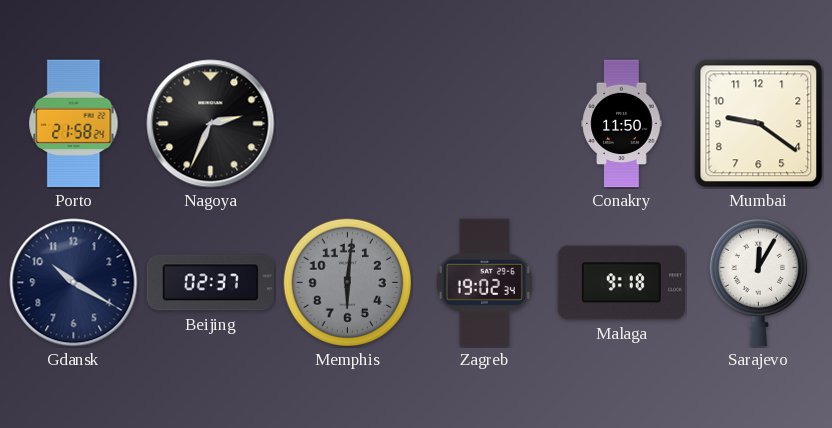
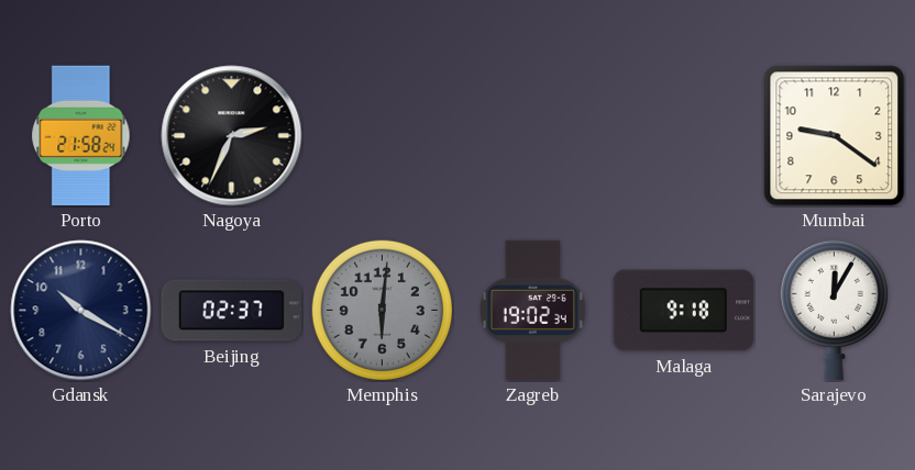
Conakry: 11:50 -> none (622, 124)
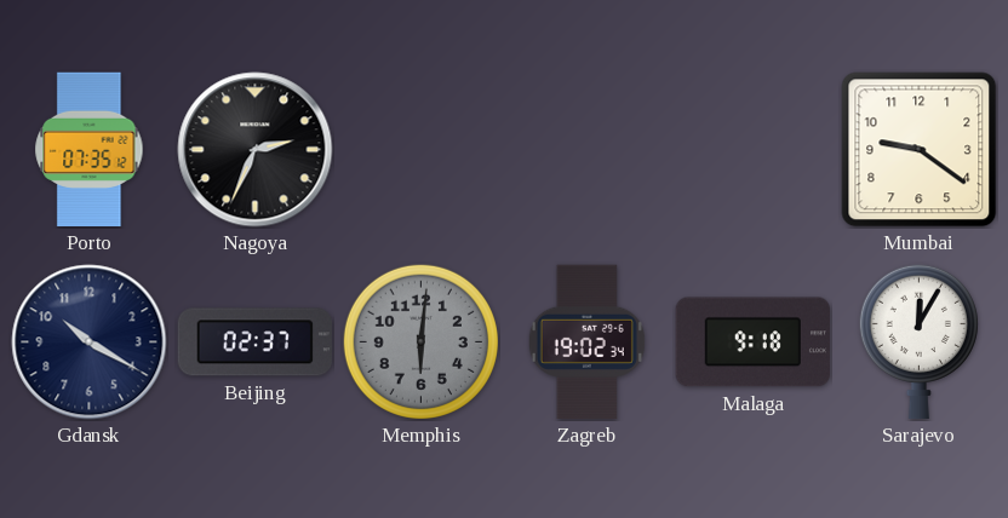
Porto: 21:58 -> 07:35 (90, 150)
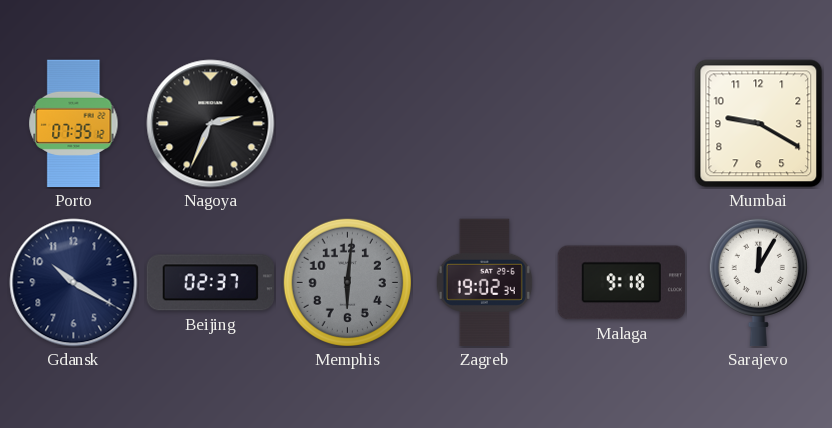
Mumbai: 9:21 -> 9:20 (759, 124)
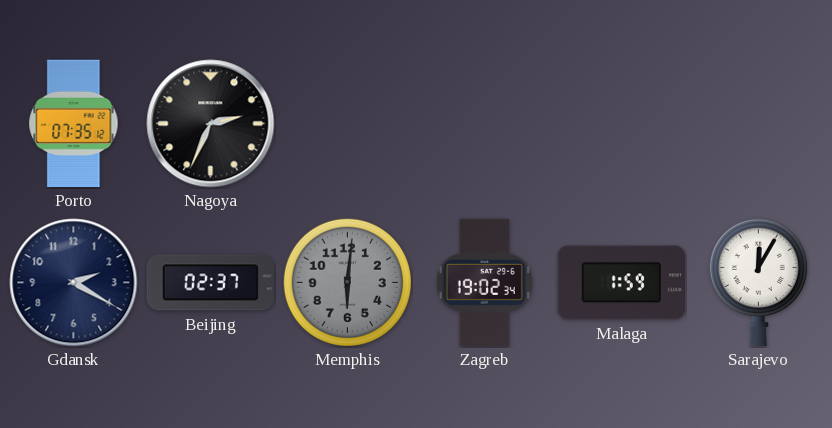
Mumbai: 9:20 -> none (759, 124)
Gdansk: 10:20 -> 2:20 (74, 283)
Malaga: 9:18 -> 1:59 (621, 283)
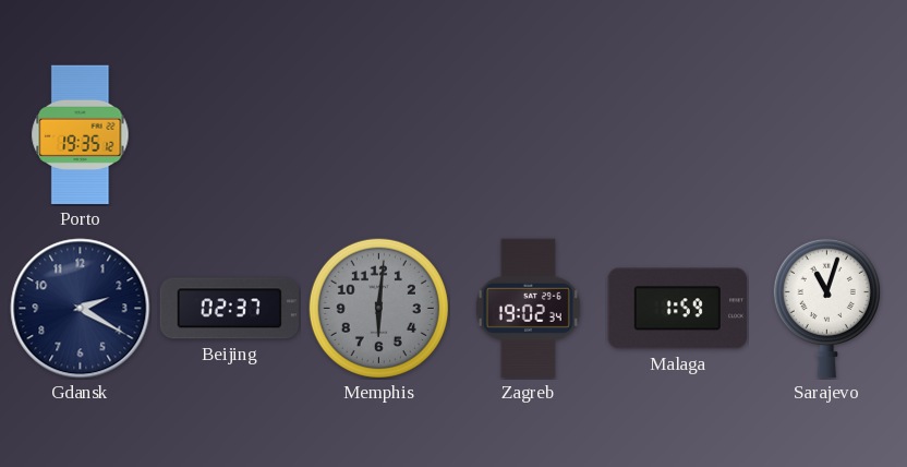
Porto: 07:35 -> 19:35 (81, 135)
Nagoya: 2:34 -> none (211, 124)
Sarajevo: 12:05 -> 11:03 (826, 308)
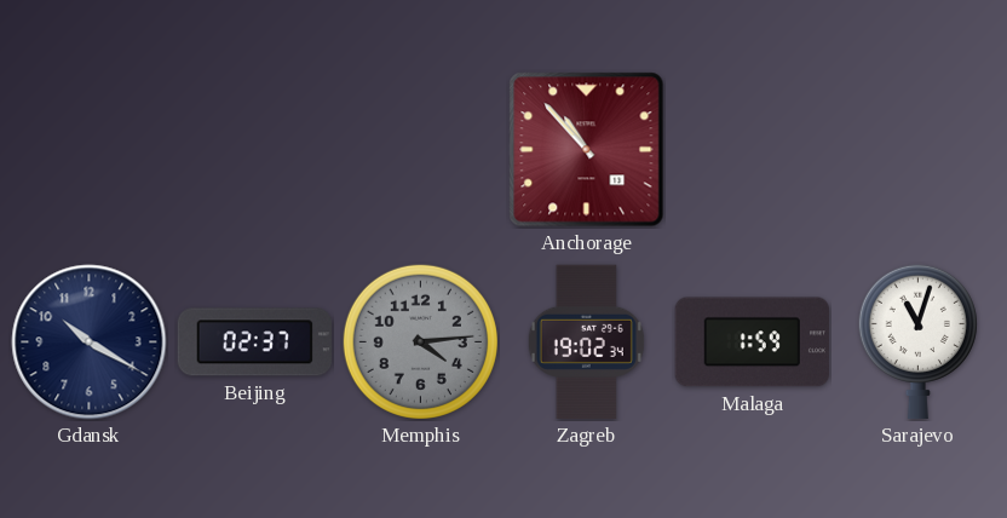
Porto: 19:35 -> none (81, 135)
Anchorage: none -> 10:53 (587, 150)
Gdansk: 2:20 -> 10:20 (90, 343)
Memphis: 6:01 -> 4:14 (420, 341)
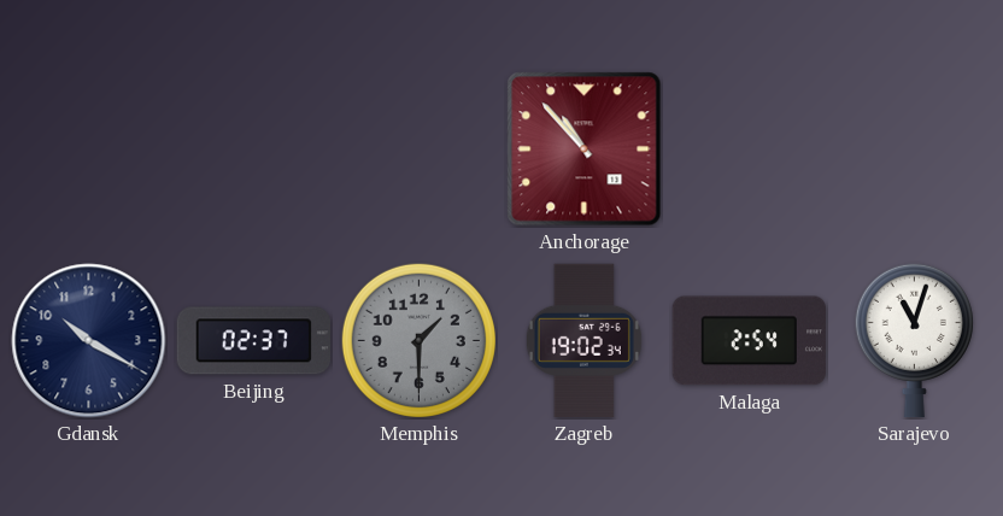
Memphis: 4:14 -> 1:30 (418, 340)
Malaga: 1:59 -> 2:54 (749, 341)
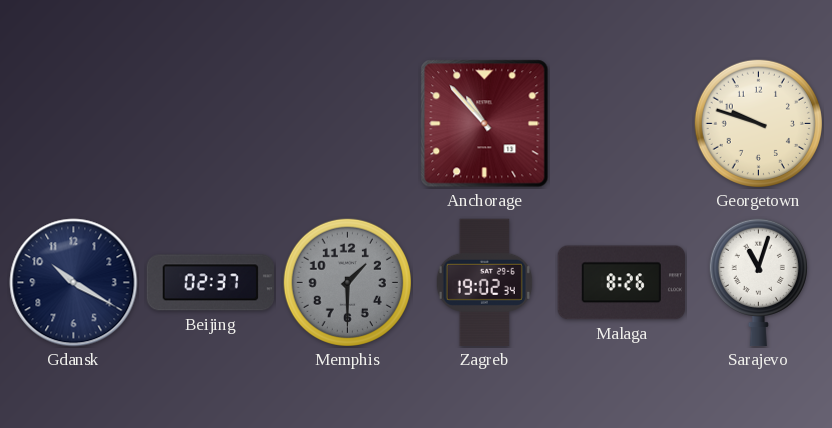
Georgetown: none -> 9:48 (758, 123)
Malaga: 2:54 -> 8:26 (621, 283)
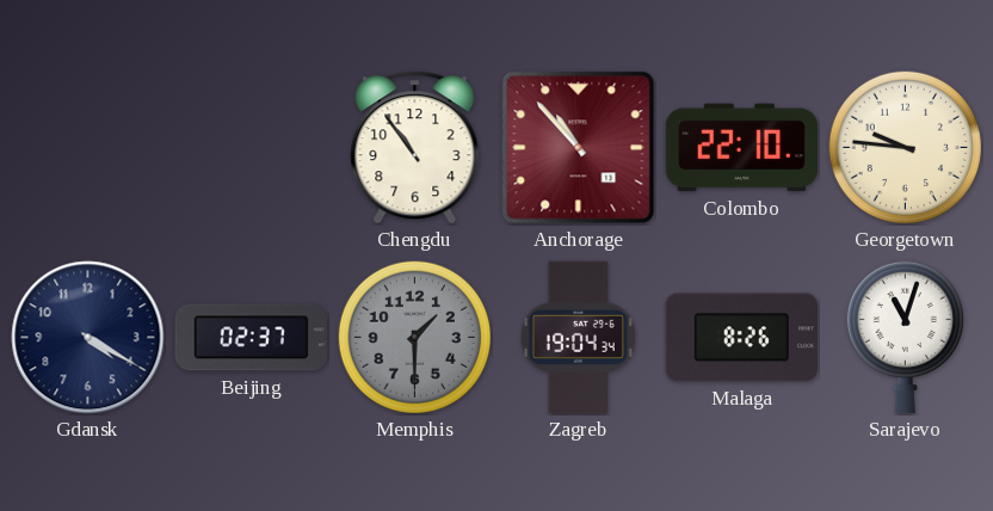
Chengdu: none -> 10:54 (415, 148)
Colombo: none -> 22:10 (742, 148)
Georgetown: 9:48 -> 9:46 (905, 147)
Gdansk: 10:20 -> 4:20 (88, 338)
Zagreb: 19:02 -> 19:04 (578, 338)
